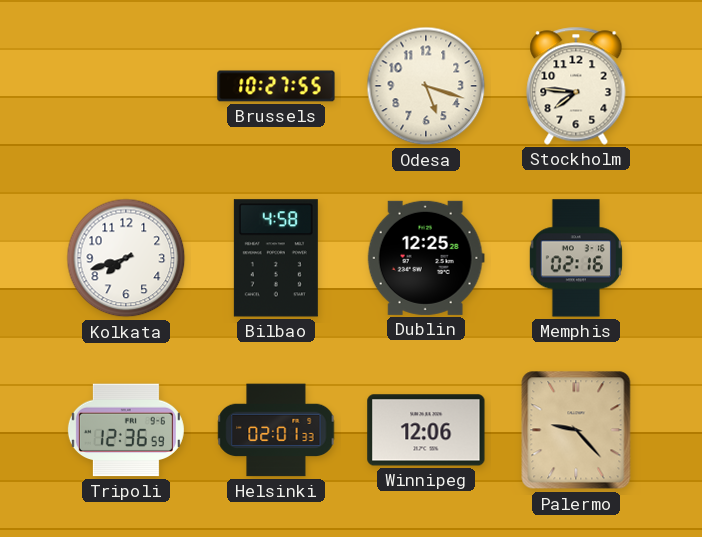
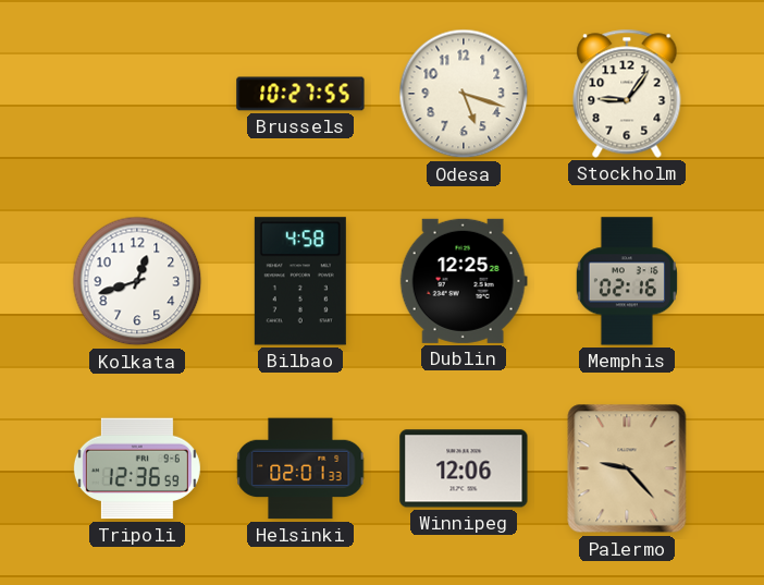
Stockholm: 7:46 -> 9:06 (627, 94)
Kolkata: 7:42 -> 12:42 (137, 281)
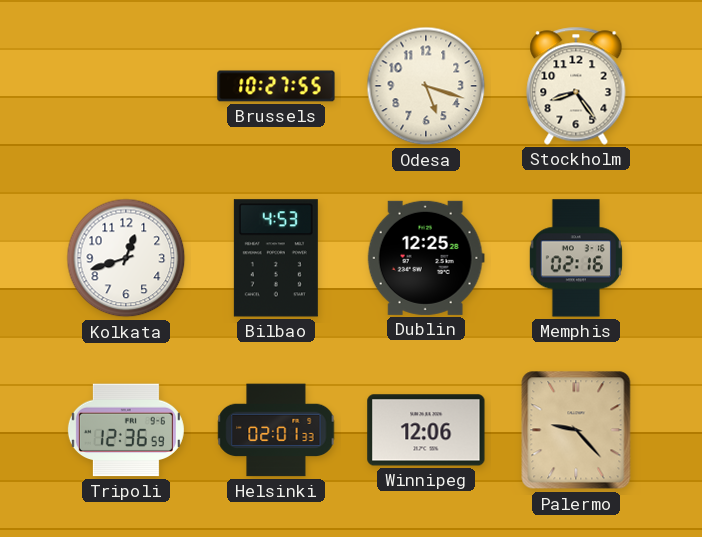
Stockholm: 9:06 -> 8:24 (576, 86)
Bilbao: 4:58 -> 4:53 (276, 258)
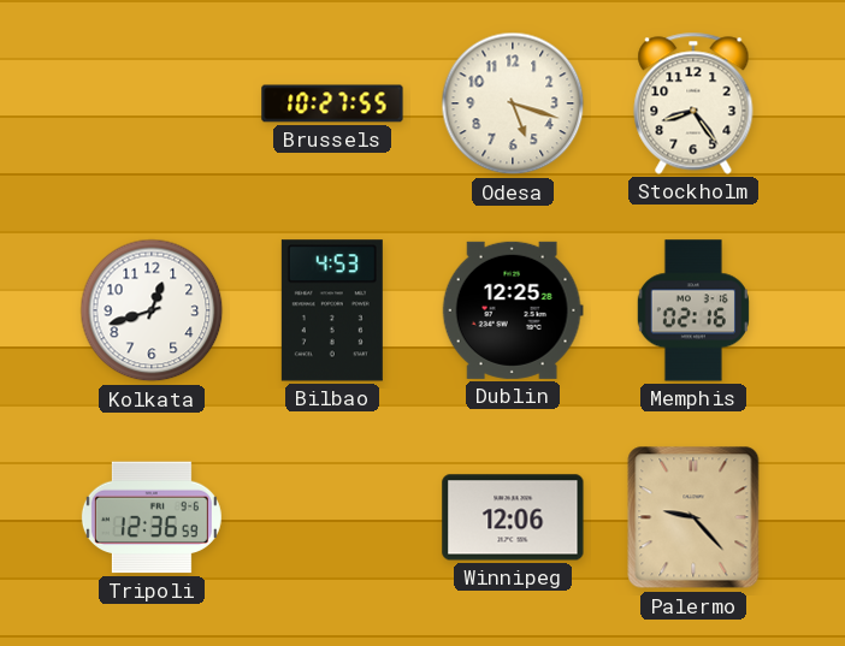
Helsinki: 02:01 -> none (276, 430)
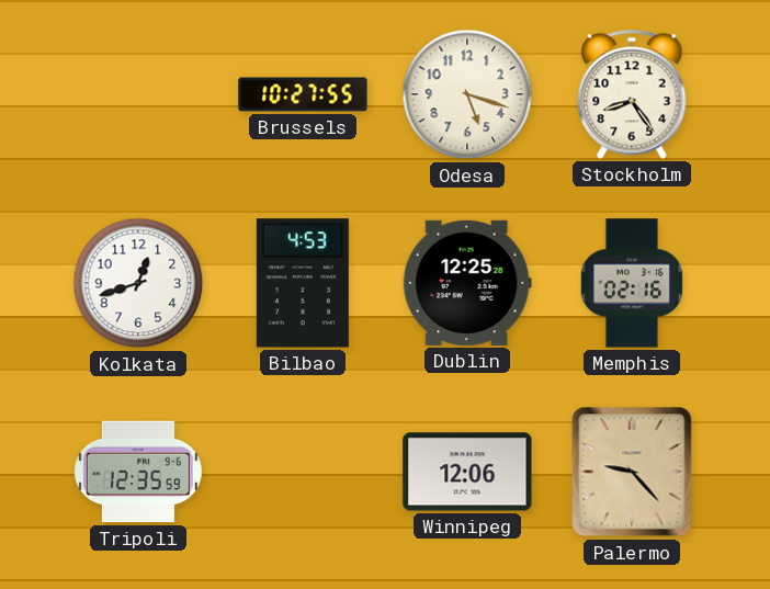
Tripoli: 12:36 -> 12:35 (138, 472)
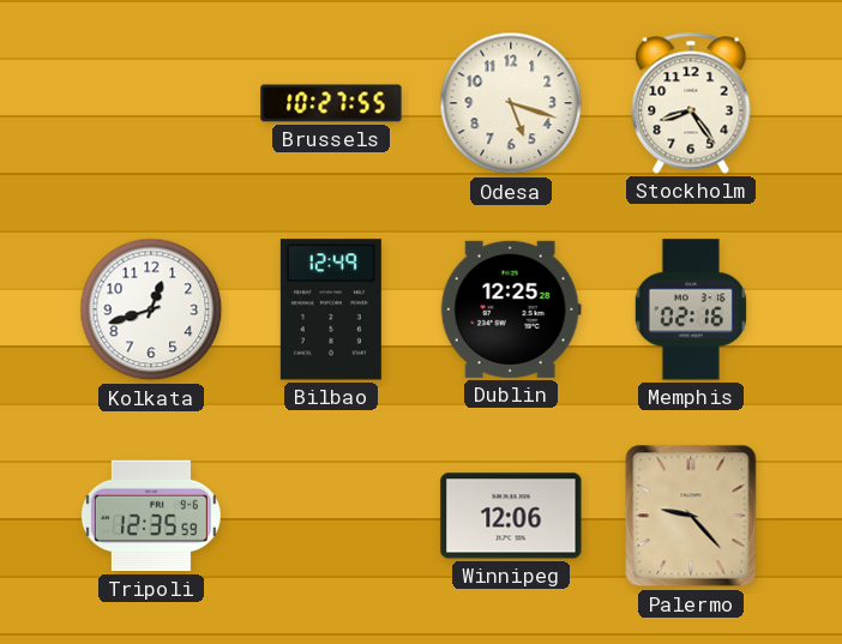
Bilbao: 4:53 -> 12:49 (331, 309)
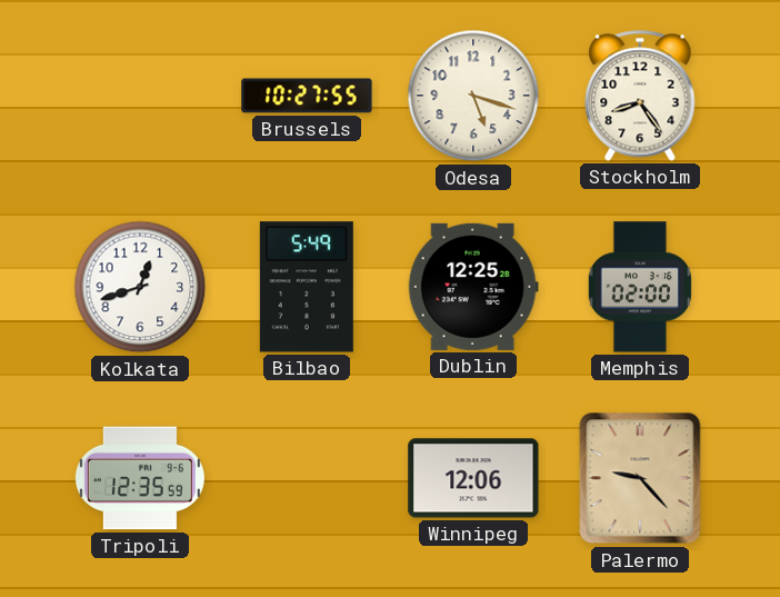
Bilbao: 12:49 -> 5:49 (307, 287)
Memphis: 02:16 -> 02:00 (640, 287)
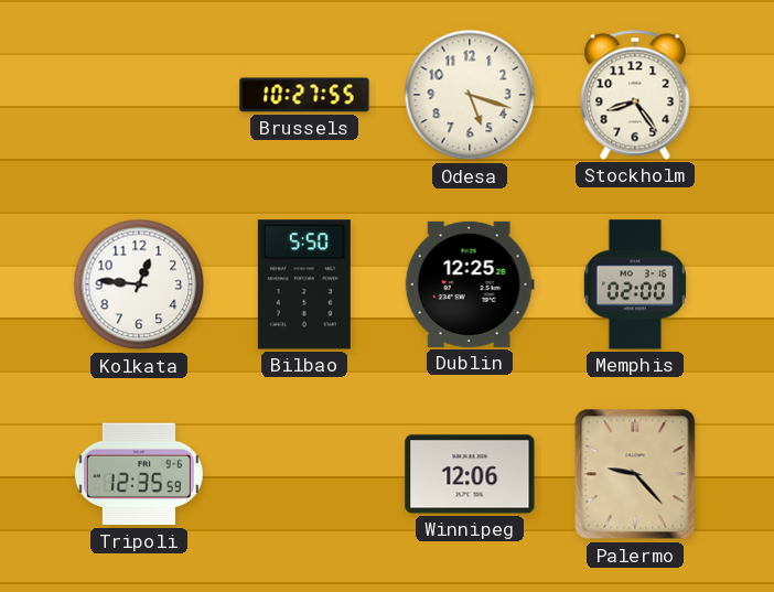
Kolkata: 12:42 -> 12:46 (139, 284)
Bilbao: 5:49 -> 5:50 (304, 284)
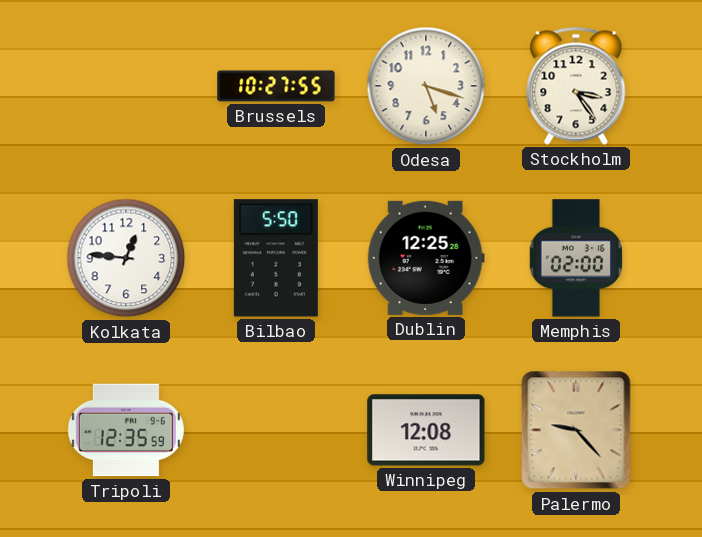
Stockholm: 8:24 -> 3:24 (576, 86)
Winnipeg: 12:06 -> 12:08 (426, 430)
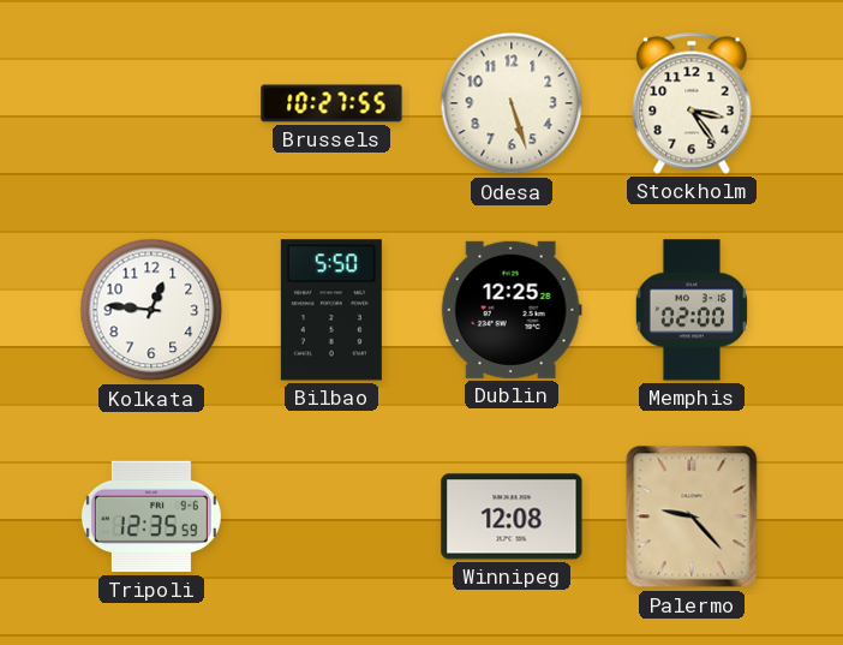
Odesa: 5:18 -> 5:27 (512, 103)
